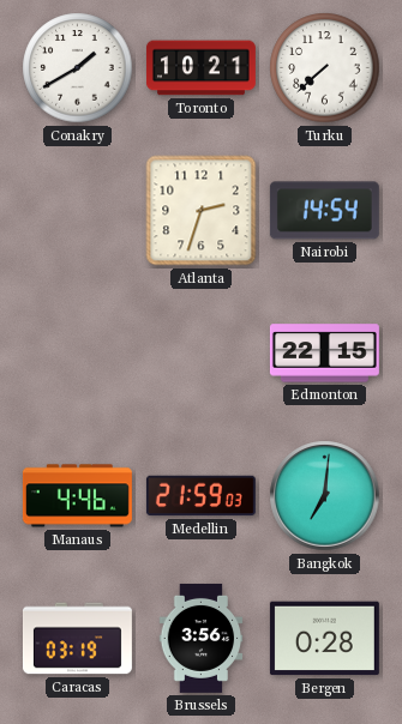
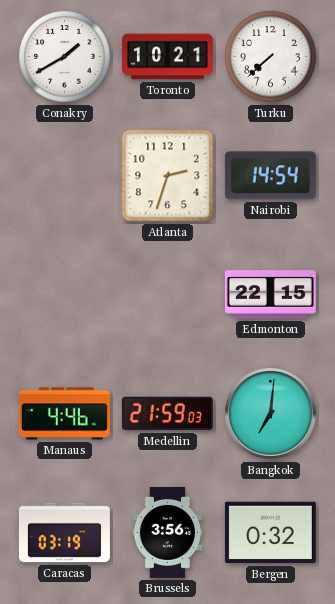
Bergen: 0:28 -> 0:32 (270, 533)
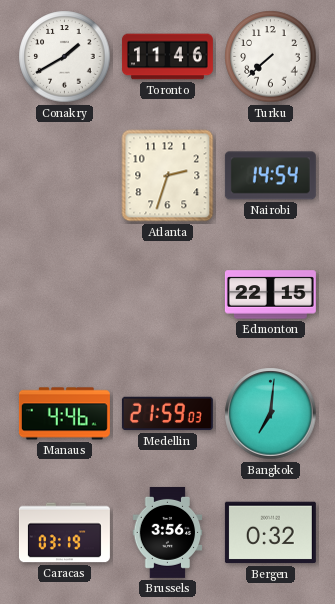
Toronto: 10:21 -> 11:46 (167, 57)
